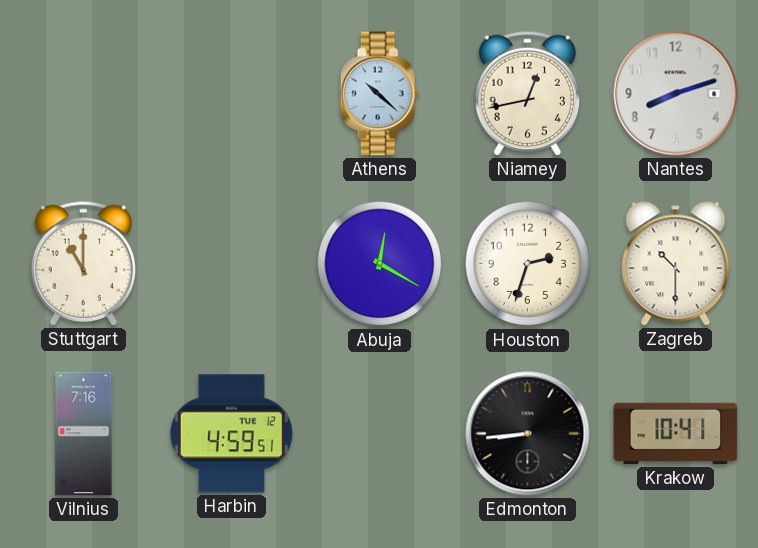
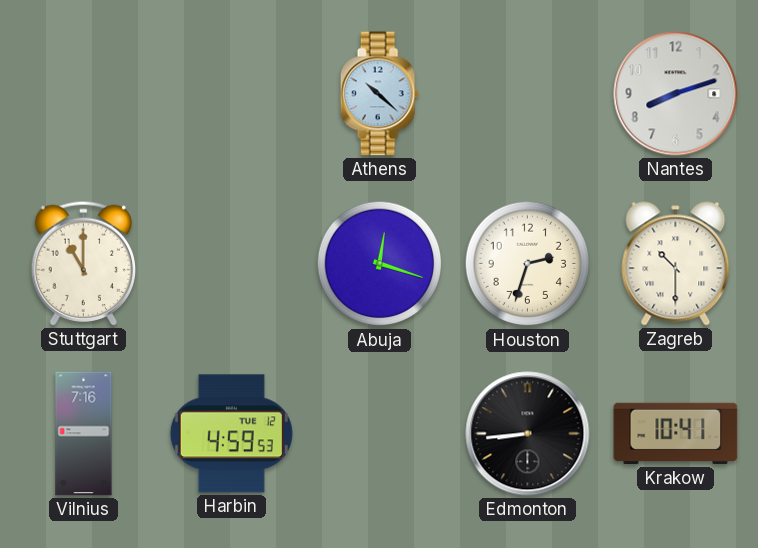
Niamey: 12:43 -> none (527, 93)
Abuja: 12:20 -> 12:18 (380, 264)
Harbin: 4:59:51 -> 4:59:53 (231, 434)
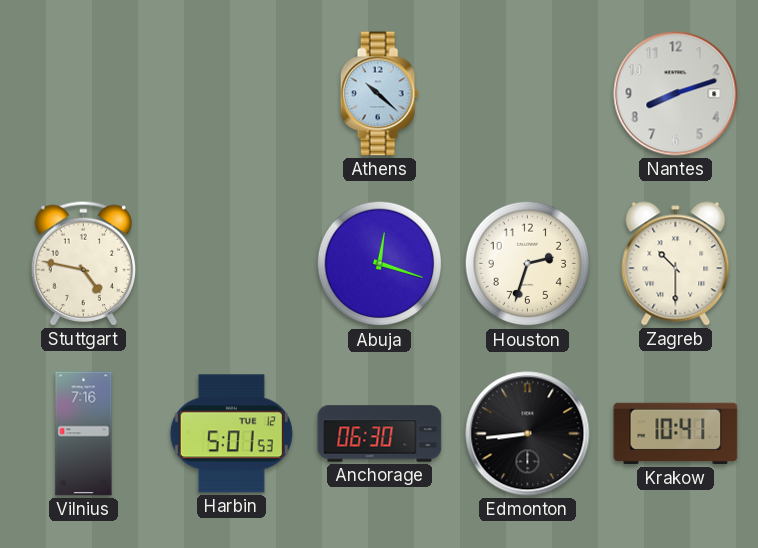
Stuttgart: 11:00 -> 4:47 (83, 263)
Harbin: 4:59 -> 5:01 (231, 434)
Anchorage: none -> 06:30 (380, 434)
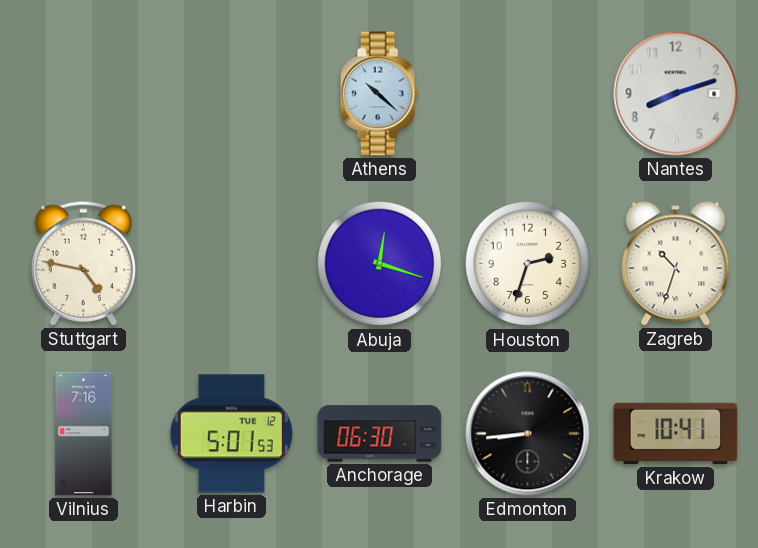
Zagreb: 10:30 -> 10:33 (676, 264)
